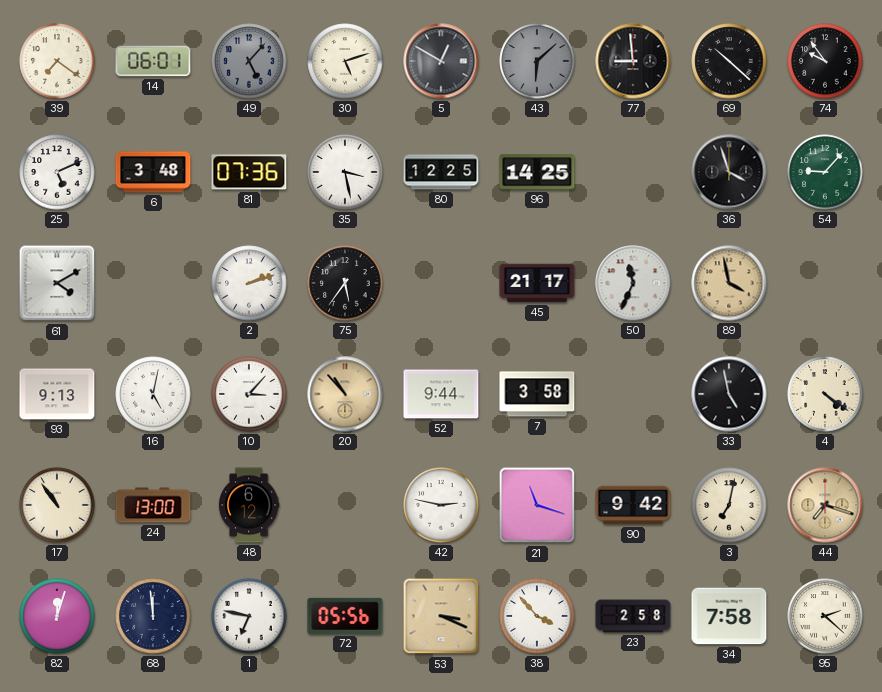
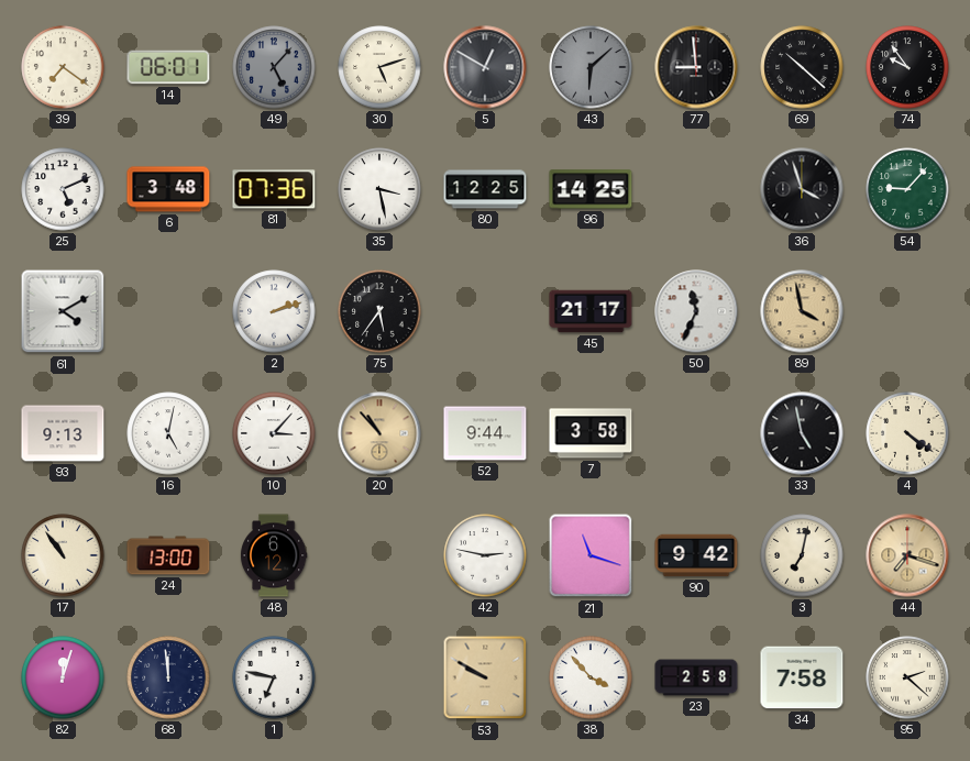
72: 05:56 -> none (345, 616)
53: 3:19 -> 9:50 (485, 677)
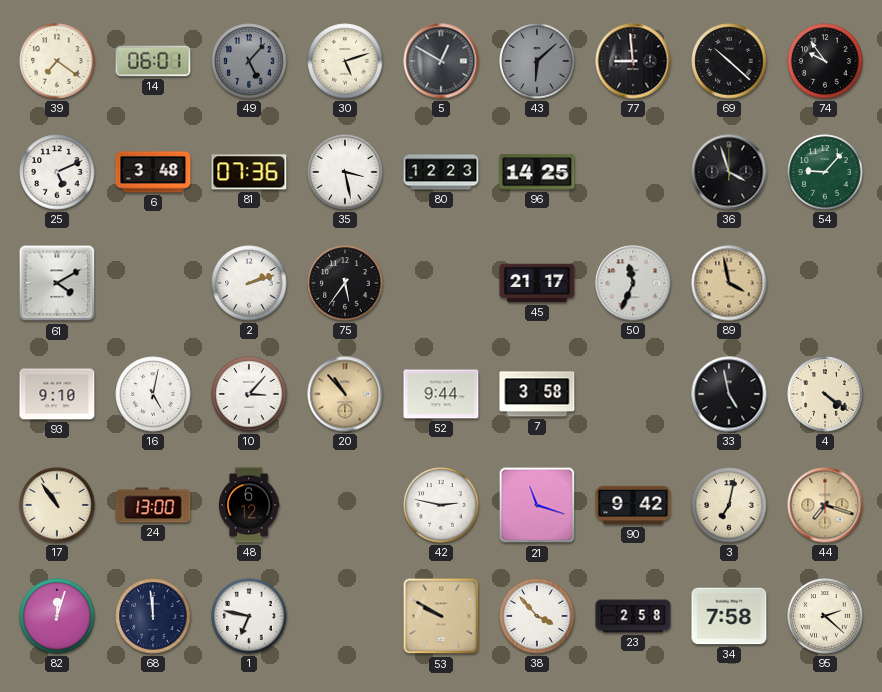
80: 12:25 -> 12:23 (441, 172)
93: 9:13 -> 9:10 (57, 394)
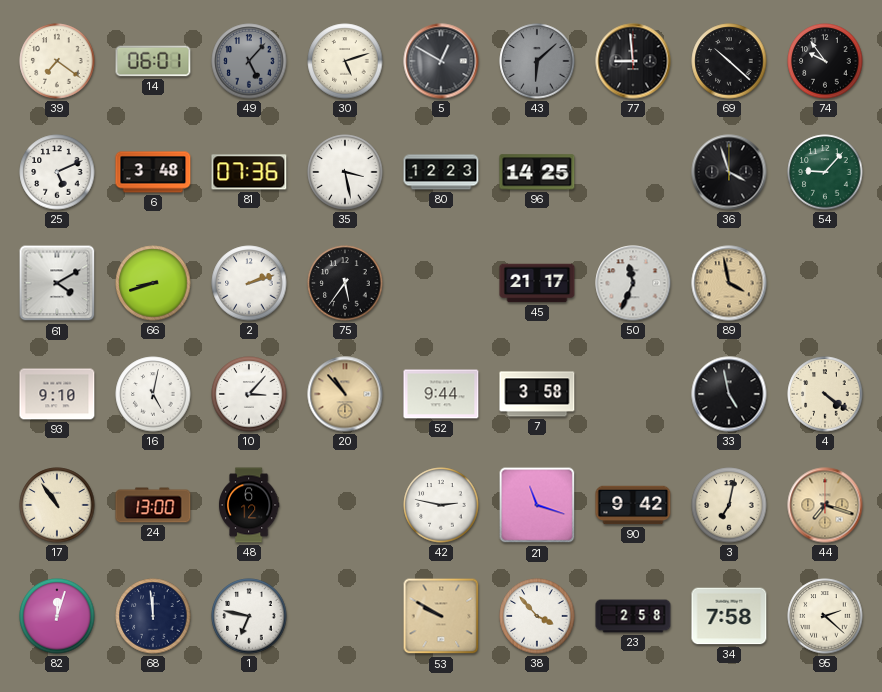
66: none -> 8:42 (153, 283)
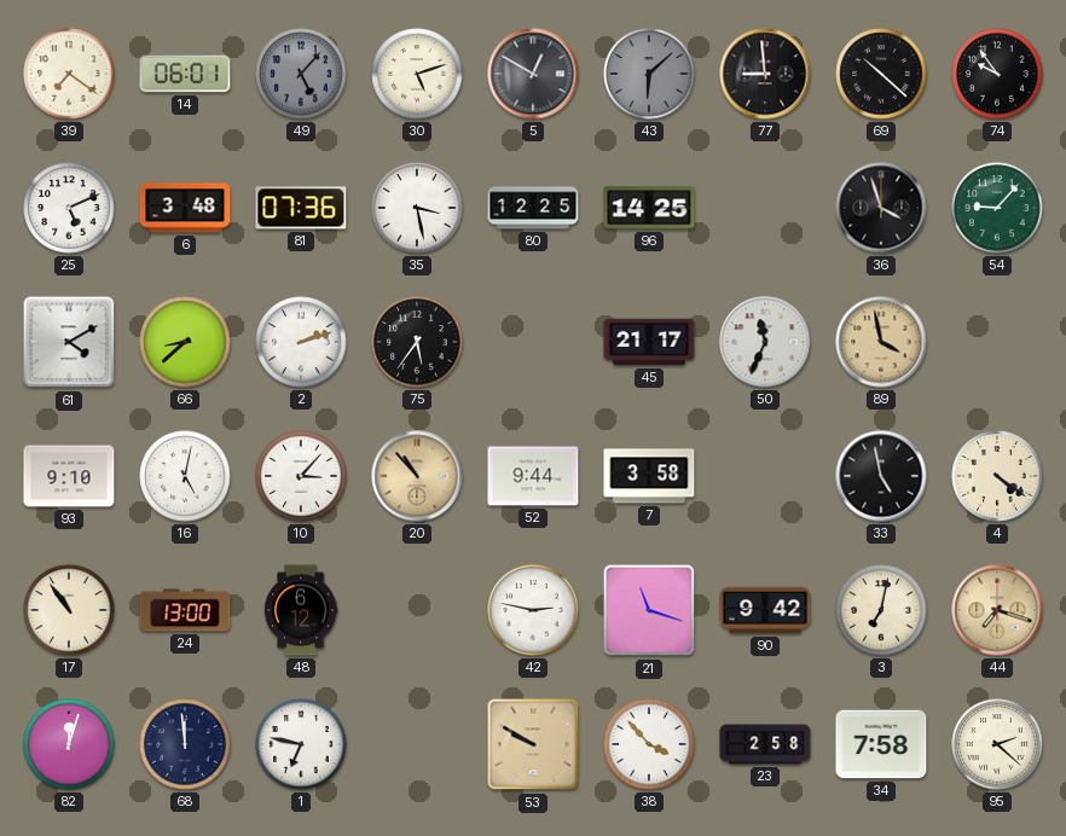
80: 12:23 -> 12:25 (533, 208)
66: 8:42 -> 8:38 (185, 342)
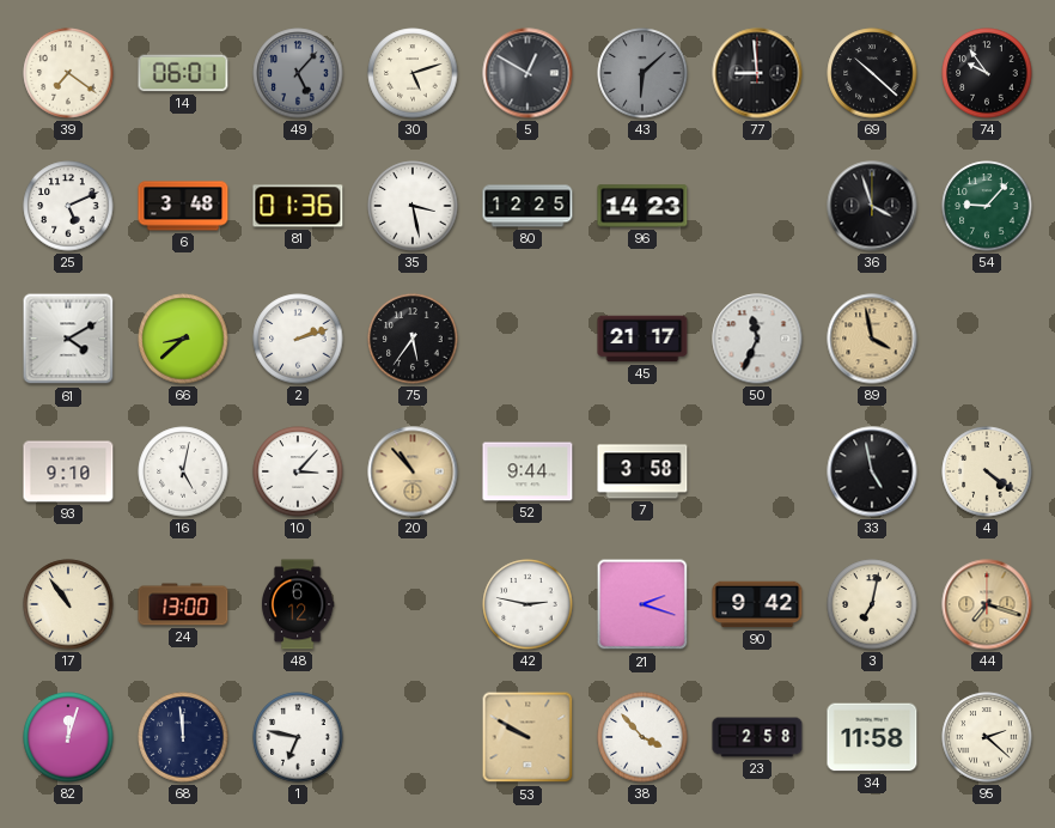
81: 07:36 -> 01:36 (298, 206)
96: 14:25 -> 14:23 (642, 206)
21: 11:18 -> 2:18 (642, 604)
34: 7:58 -> 11:58 (872, 737)
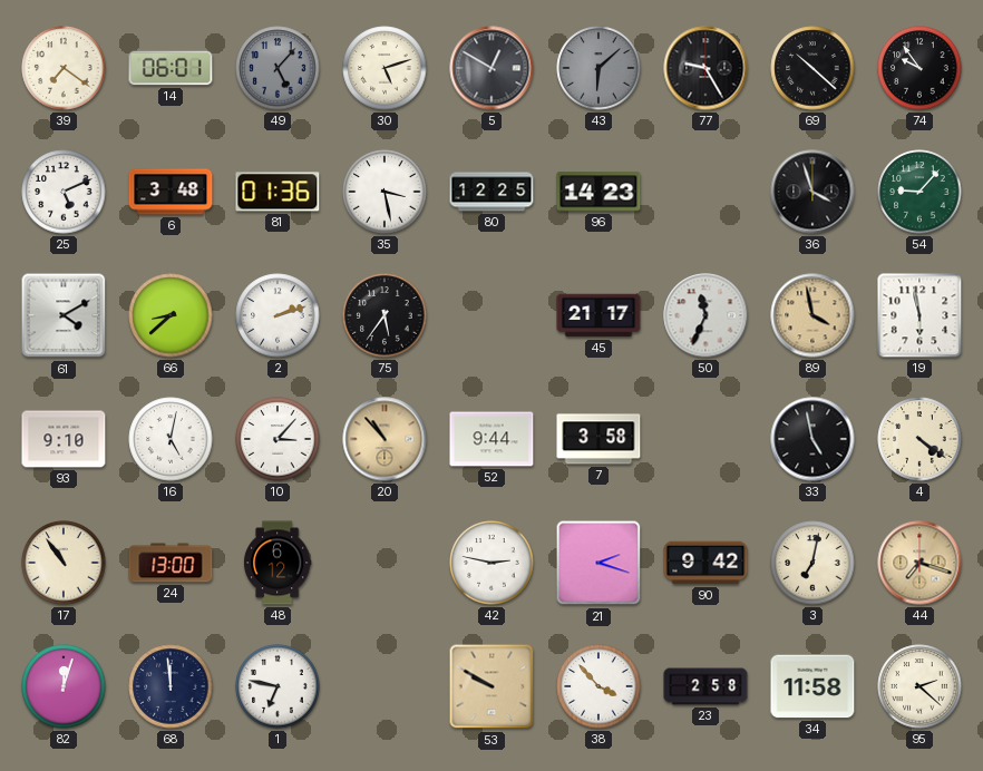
77: 8:59 -> 9:25 (705, 68)
19: none -> 5:58 (919, 315)
